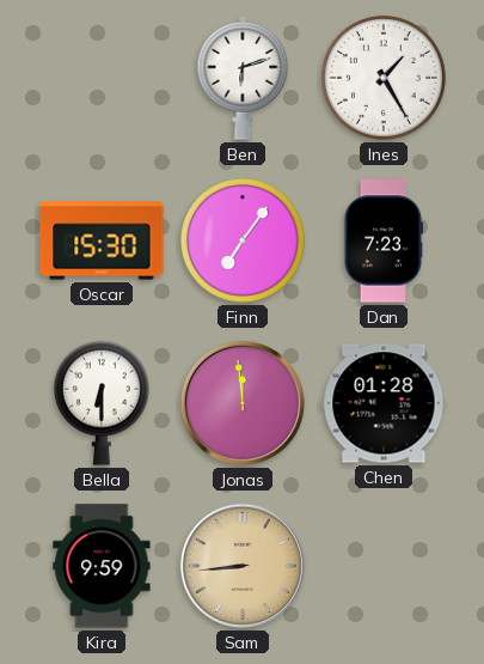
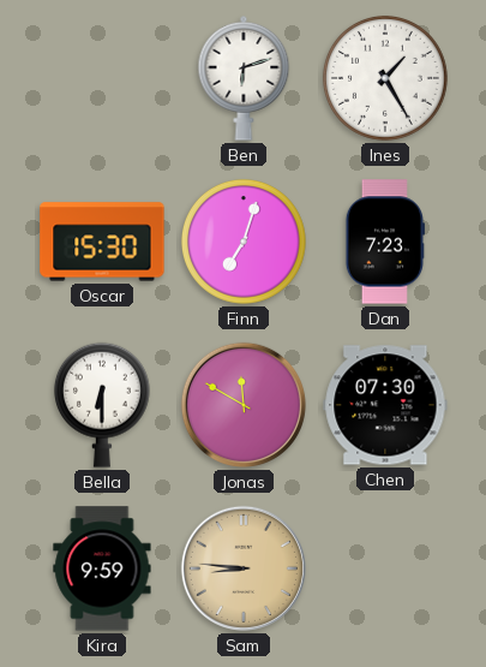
Finn: 7:06 -> 7:03 (244, 242)
Jonas: 11:59 -> 11:50 (244, 405)
Chen: 01:28 -> 07:30 (385, 405)
Sam: 8:44 -> 8:46 (244, 568)
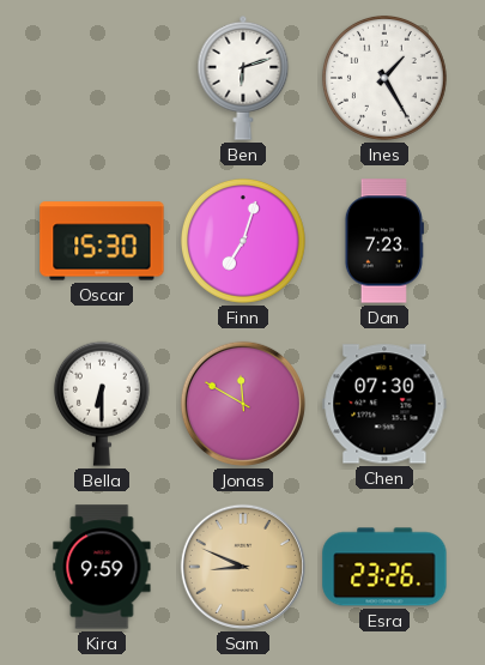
Sam: 8:46 -> 8:49 (243, 567)
Esra: none -> 23:26 (384, 567)
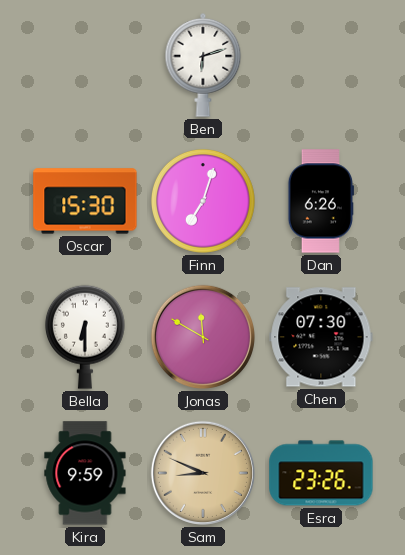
Ines: 1:25 -> none (384, 78)
Dan: 7:23 -> 6:26 (321, 201)
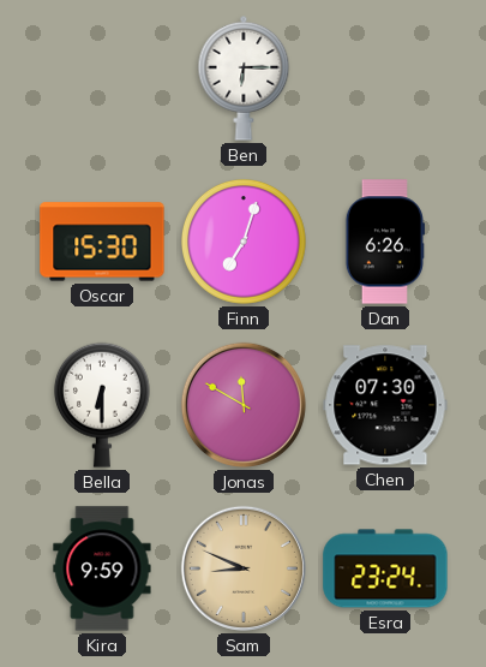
Ben: 6:12 -> 6:15 (244, 78)
Esra: 23:26 -> 23:24 (385, 568)
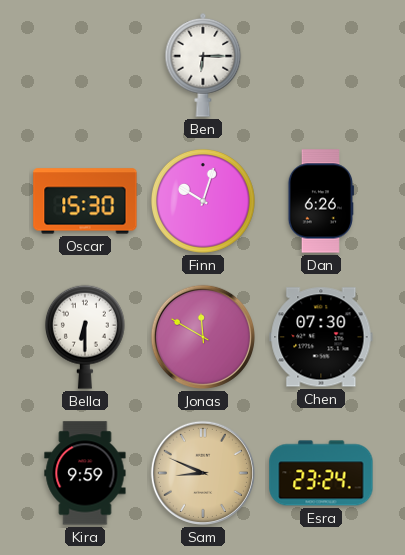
Finn: 7:03 -> 10:03 (203, 201)
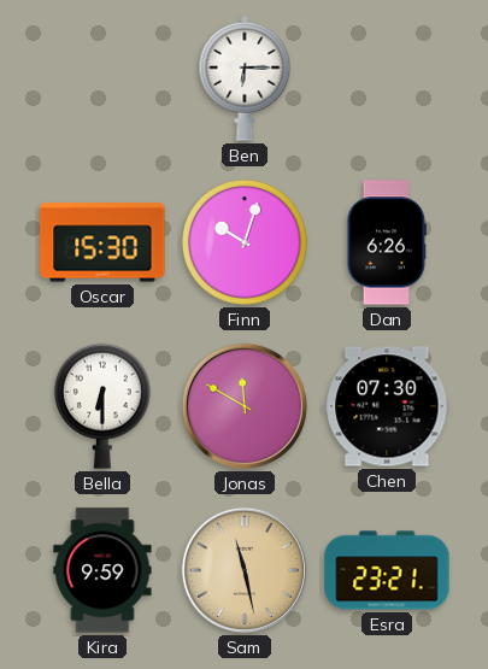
Sam: 8:49 -> 11:28 (245, 570)
Esra: 23:24 -> 23:21 (387, 570)
